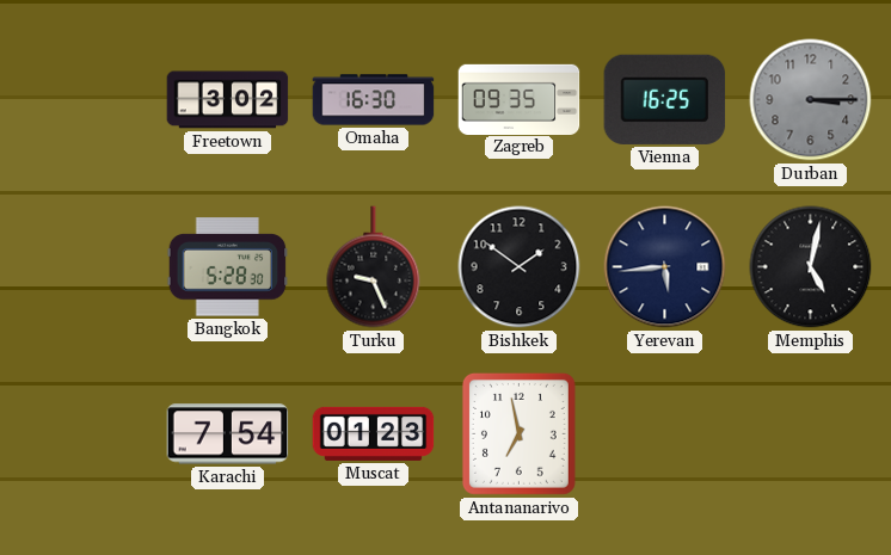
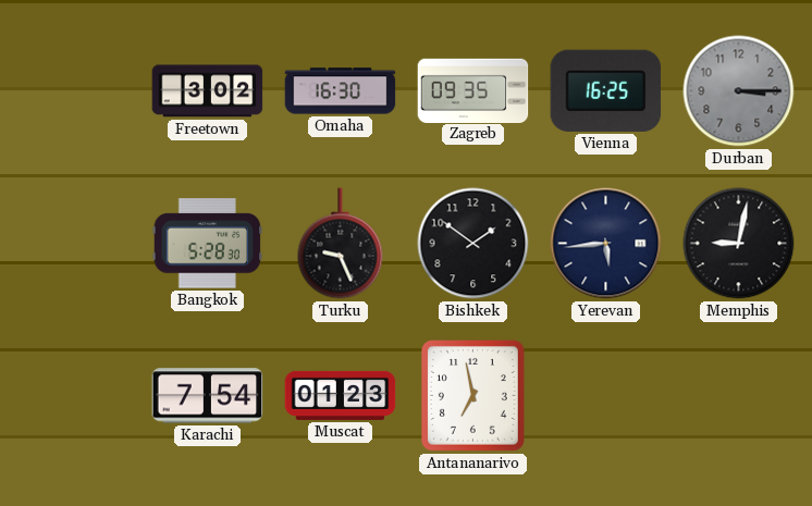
Memphis: 5:02 -> 9:02 (739, 244)
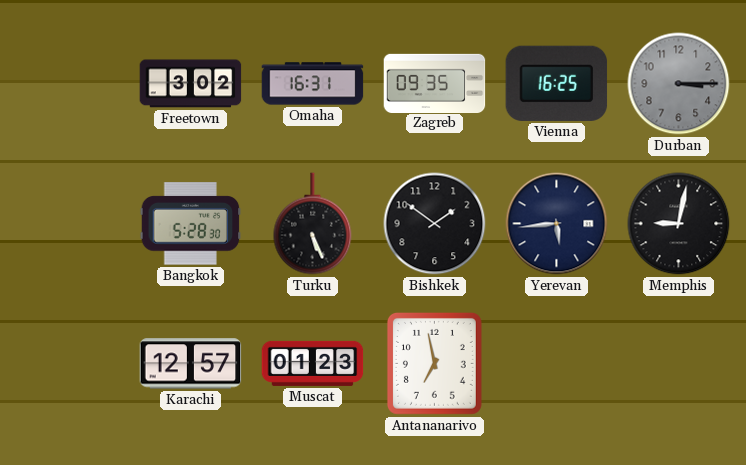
Omaha: 16:30 -> 16:31 (313, 84)
Turku: 9:26 -> 5:26 (313, 224)
Karachi: 7:54 -> 12:57 (191, 364)
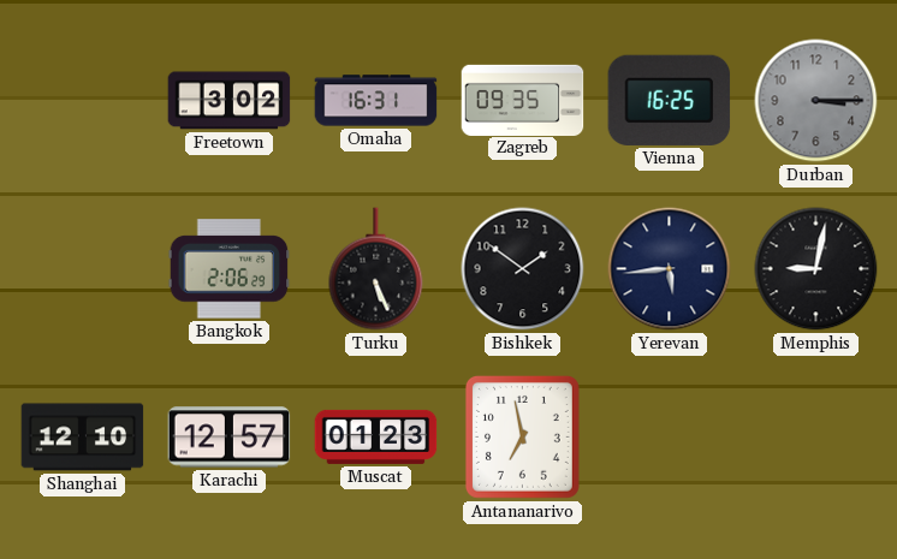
Bangkok: 5:28 -> 2:06 (230, 269)
Shanghai: none -> 12:10 (83, 438)
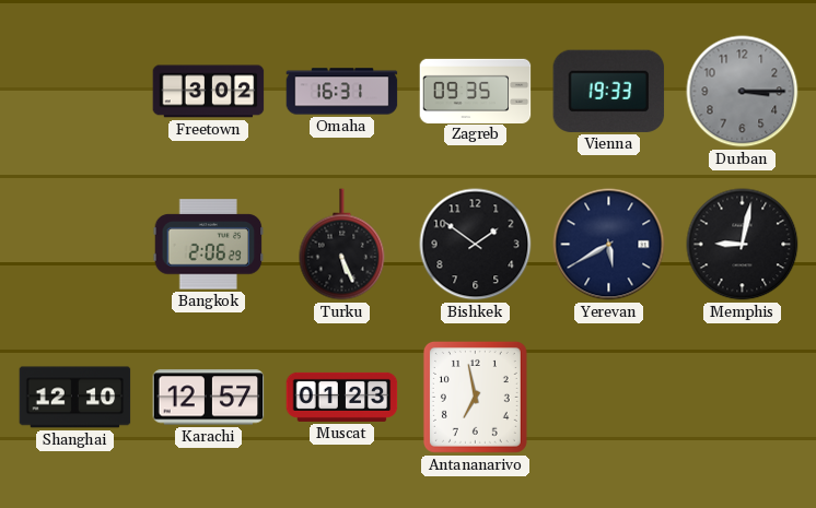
Vienna: 16:25 -> 19:33 (609, 91)
Yerevan: 5:44 -> 5:40 (609, 245)
